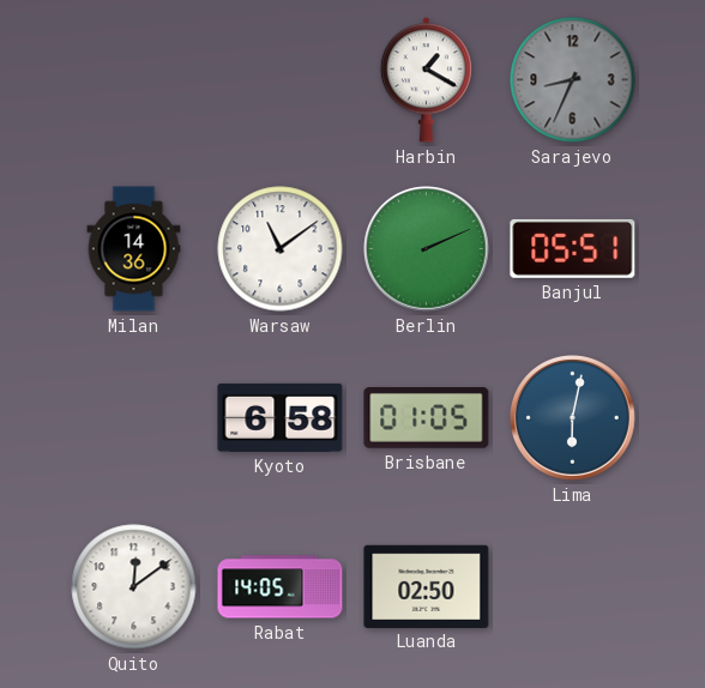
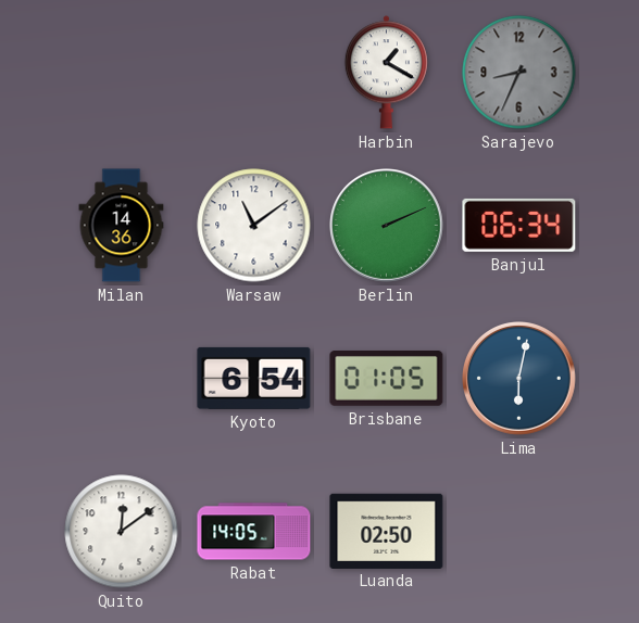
Banjul: 05:51 -> 06:34 (519, 225)
Kyoto: 6:58 -> 6:54 (254, 378)
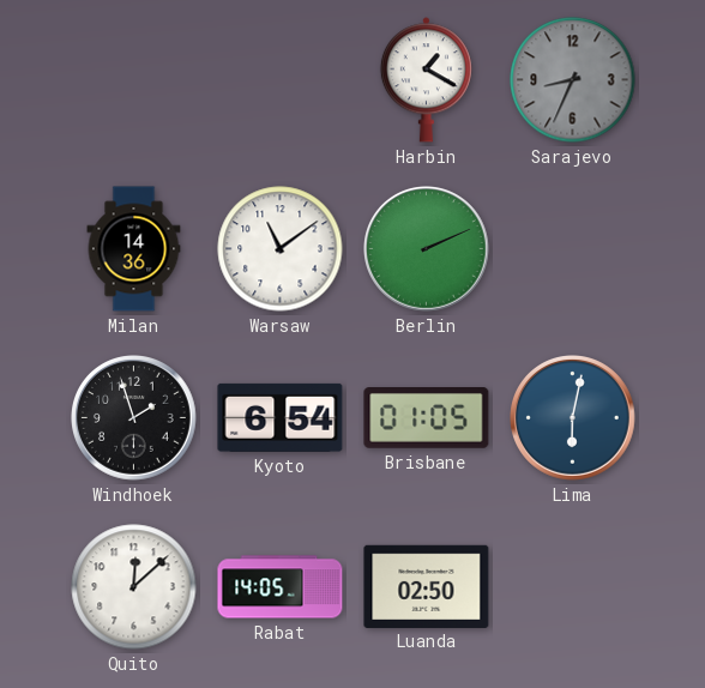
Banjul: 06:34 -> none (519, 225)
Windhoek: none -> 1:57 (134, 418)
Quito: 12:09 -> 12:08 (134, 587)
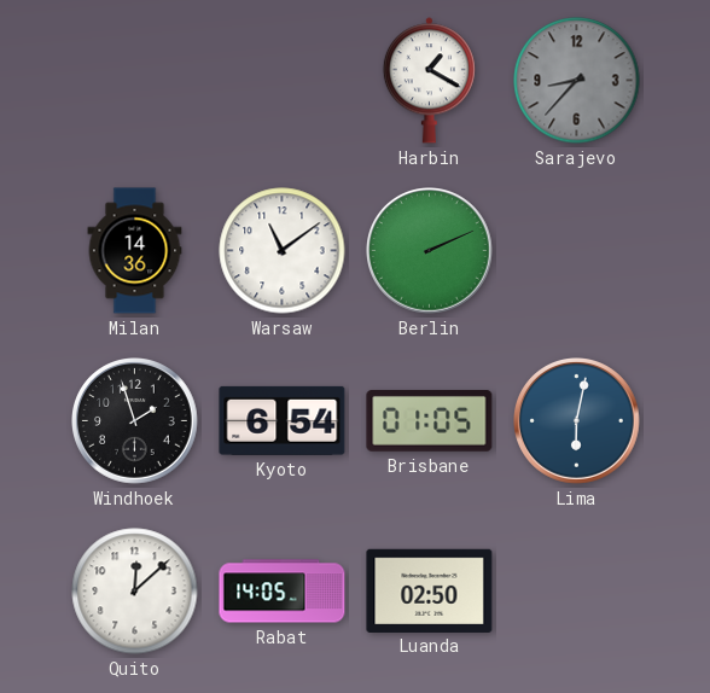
Sarajevo: 8:34 -> 8:37 (577, 81)
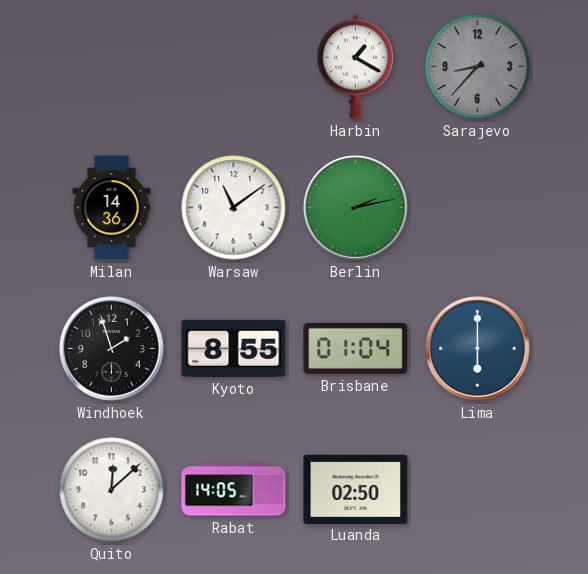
Berlin: 2:11 -> 2:13 (356, 208)
Kyoto: 6:54 -> 8:55 (234, 348)
Brisbane: 01:05 -> 01:04 (356, 349)
Lima: 6:02 -> 6:00 (478, 349)
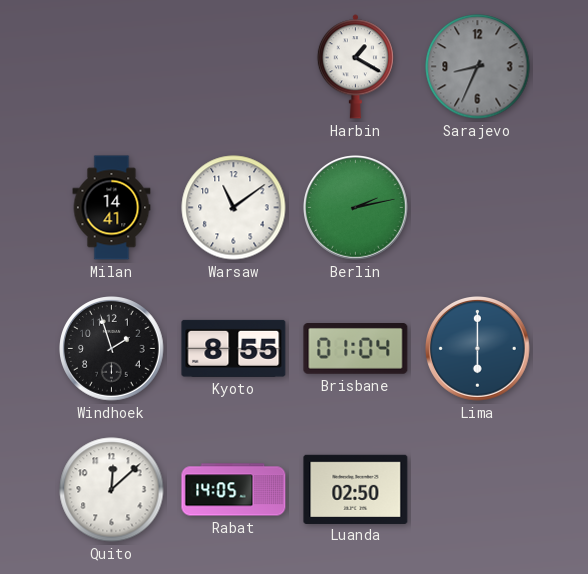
Sarajevo: 8:37 -> 8:34 (478, 67)
Milan: 14:36 -> 14:41 (112, 208)
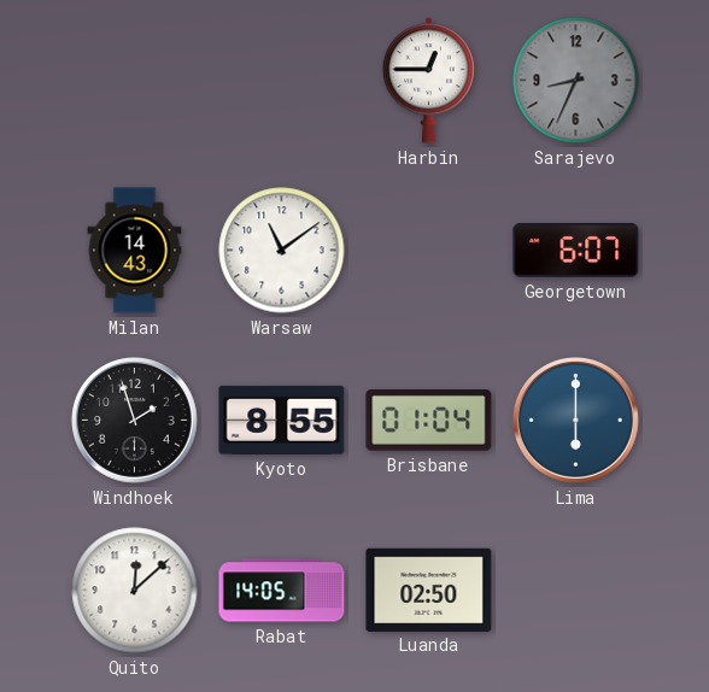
Harbin: 1:20 -> 12:45 (428, 81)
Milan: 14:41 -> 14:43 (135, 251)
Berlin: 2:13 -> none (356, 208)
Georgetown: none -> 6:07 (576, 250)
